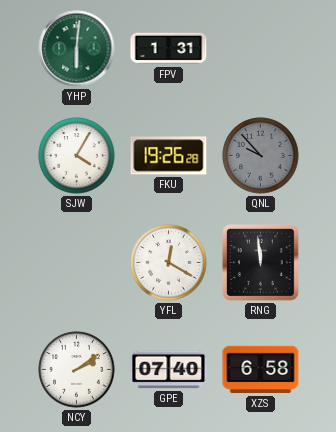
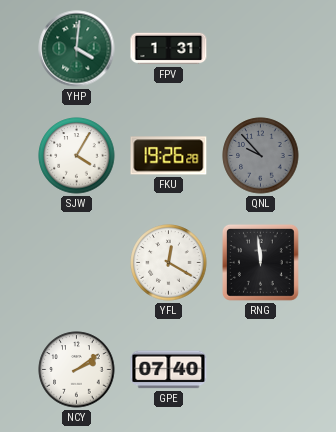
YHP: 6:01 -> 4:01 (77, 49)
XZS: 6:58 -> none (261, 370)
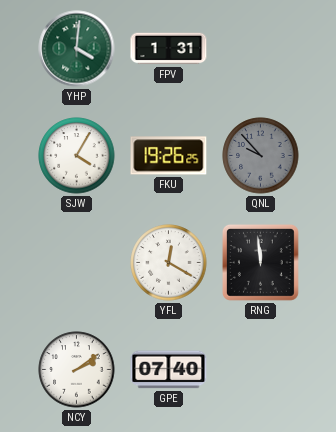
FKU: 19:26:28 -> 19:26:25 (169, 156)
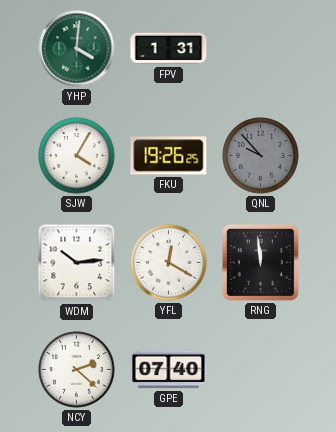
WDM: none -> 10:14 (77, 263)
NCY: 2:09 -> 2:22 (77, 370)
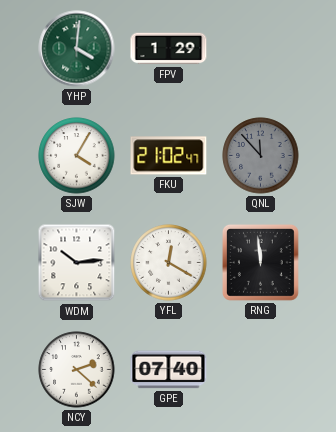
FPV: 1:31 -> 1:29 (169, 49)
FKU: 19:26 -> 21:02 (169, 156)
QNL: 9:53 -> 11:53 (261, 156)
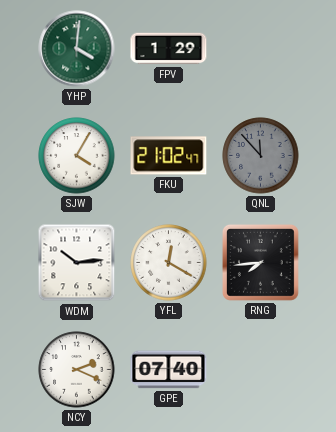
RNG: 11:59 -> 7:44 (260, 262)
NCY: 2:22 -> 2:19 (77, 370)
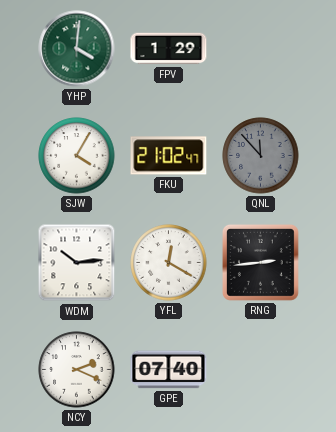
RNG: 7:44 -> 2:44 (260, 262)
